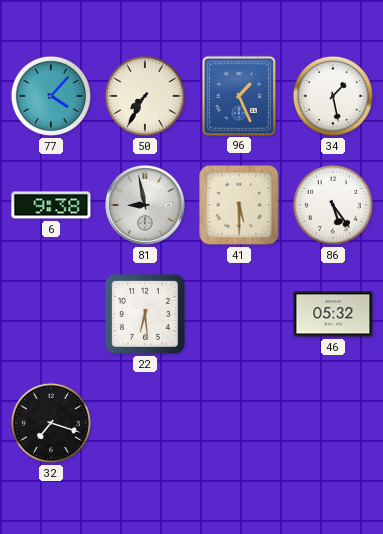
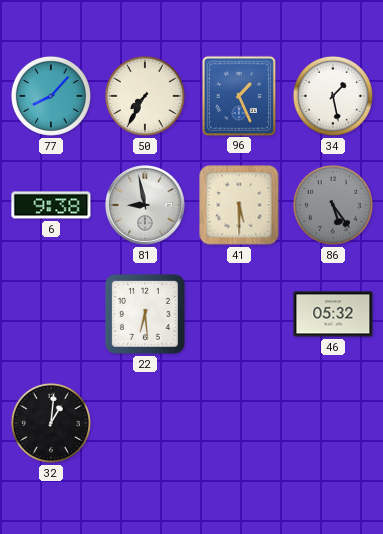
77: 4:07 -> 8:07 (51, 96)
86 dial: white -> grey (333, 205)
32: 7:18 -> 1:01 (51, 423)
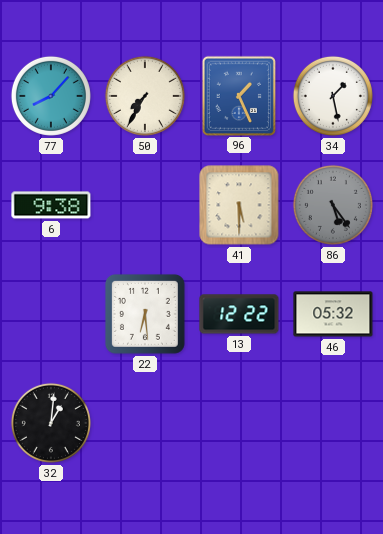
81: 8:58 -> none (146, 206)
13: none -> 12:22 (239, 314)
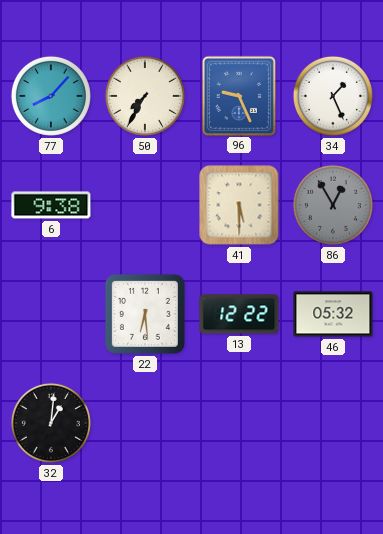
96: 1:26 -> 9:26 (238, 95)
34: 1:28 -> 1:26 (333, 96)
86: 5:24 -> 12:55 (333, 205)
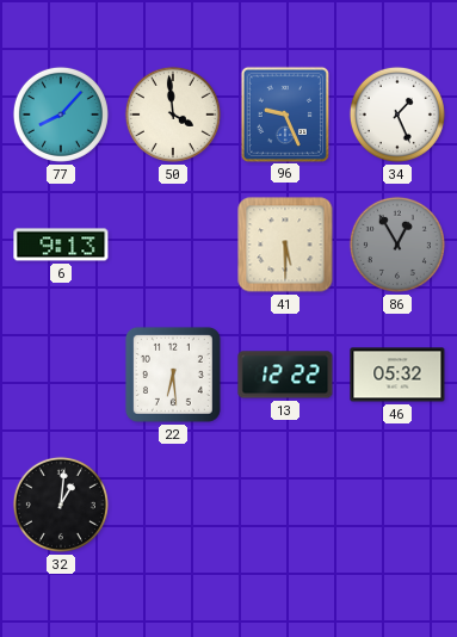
50: 7:35 -> 3:59 (173, 115)
6: 9:38 -> 9:13 (61, 245)
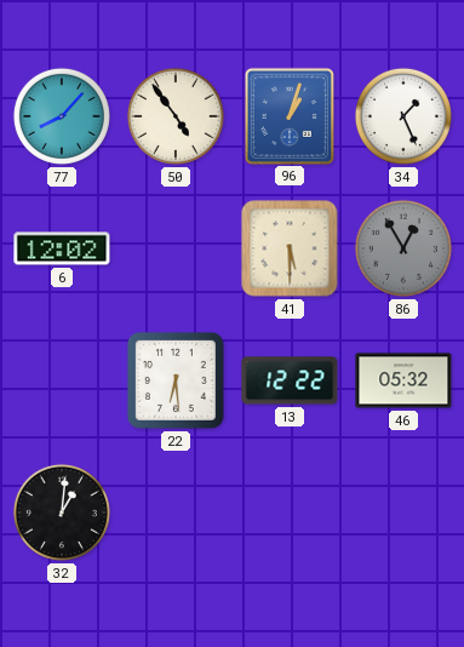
50: 3:59 -> 4:54 (176, 116)
96: 9:26 -> 1:03 (288, 115)
6: 9:13 -> 12:02 (62, 248)
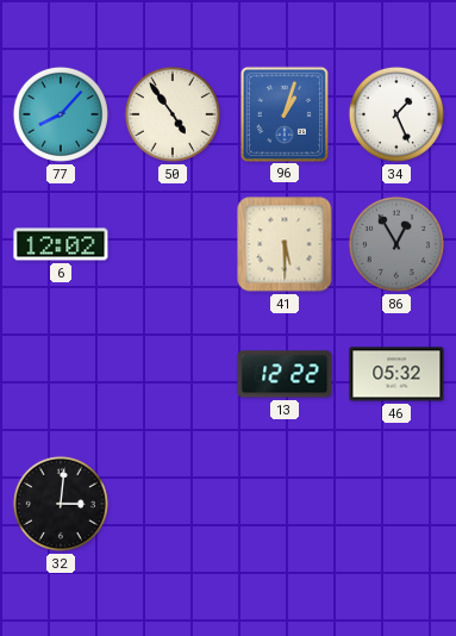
22: 6:29 -> none (176, 380)
32: 1:01 -> 3:01 (61, 504)
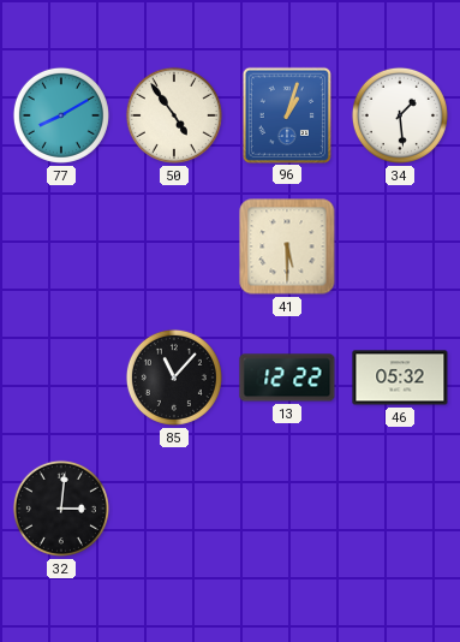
77: 8:07 -> 8:10 (61, 115)
34: 1:26 -> 1:29 (400, 115)
6: 12:02 -> none (61, 244)
86: 12:55 -> none (396, 244)
85: none -> 11:07 (174, 378)
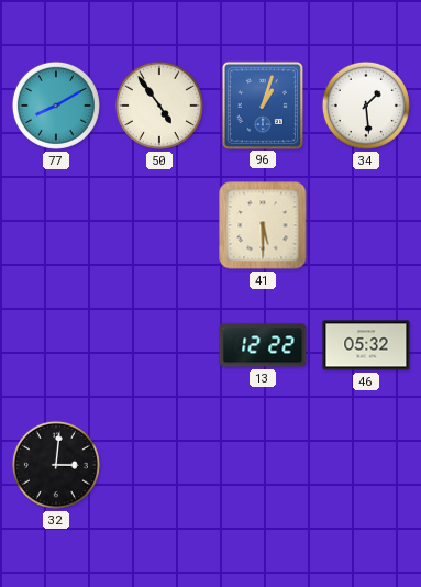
85: 11:07 -> none (174, 378)
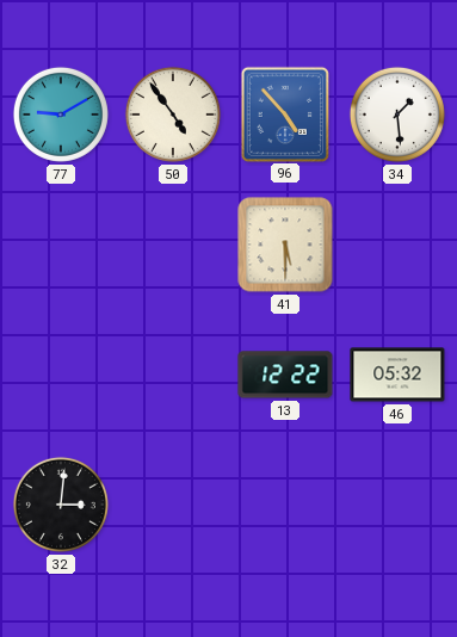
77: 8:10 -> 9:10 (61, 115)
96: 1:03 -> 4:53 (284, 113)
